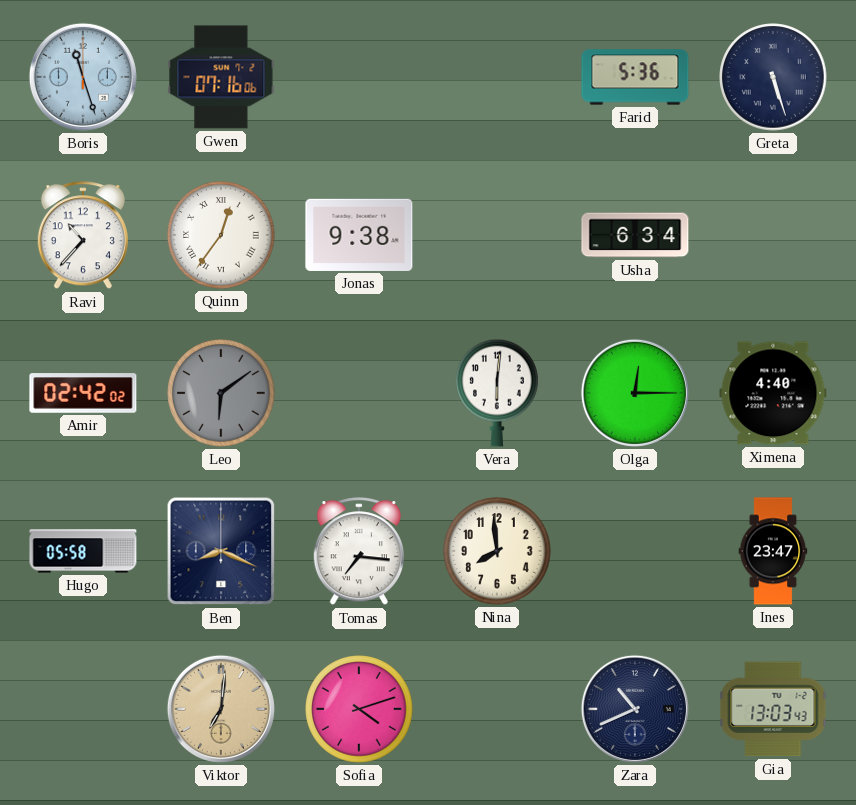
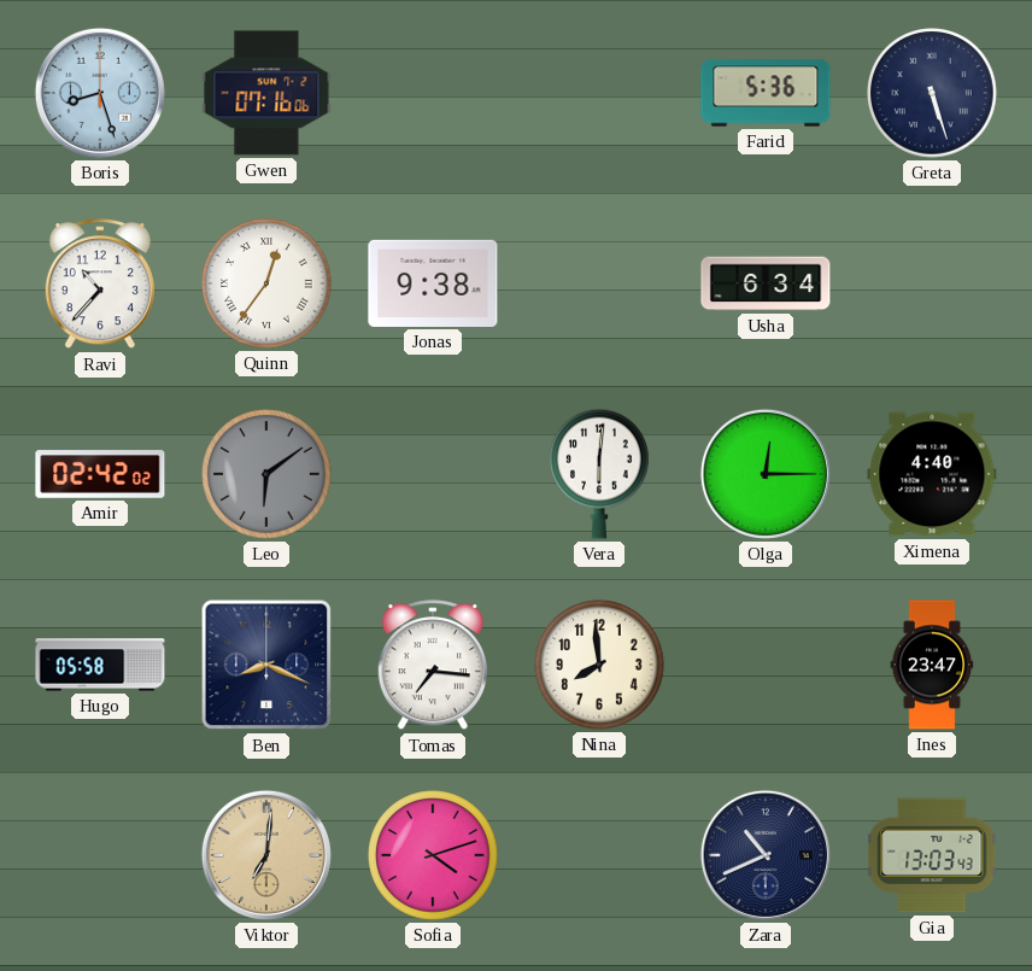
Boris: 11:27 -> 8:27 (100, 93)
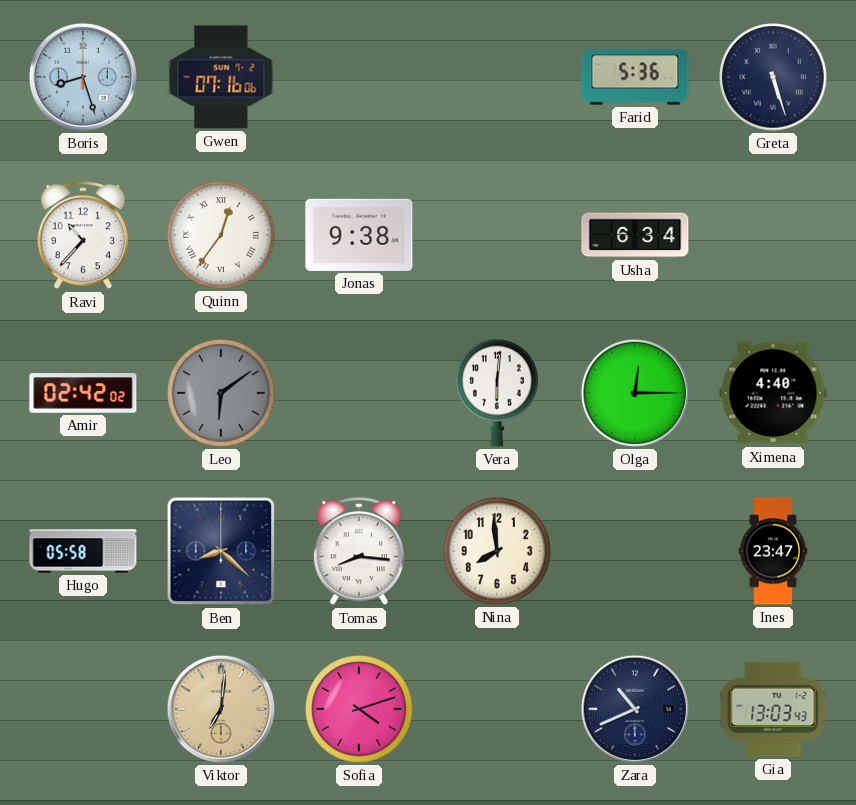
Ben: 8:19 -> 8:22 (221, 551)
Tomas: 7:16 -> 8:16 (359, 552)
